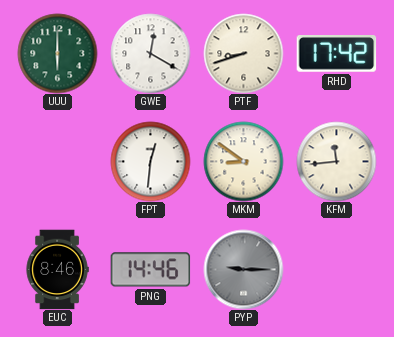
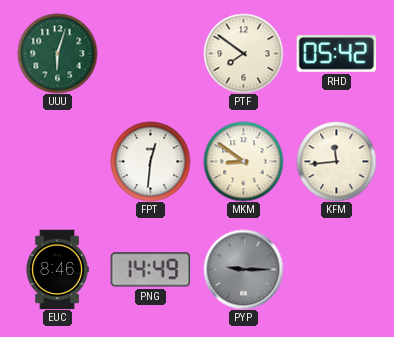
UUU: 6:00 -> 6:03 (57, 53)
GWE: 12:20 -> none (150, 53)
PTF: 8:42 -> 7:51 (243, 53)
RHD: 17:42 -> 05:42 (336, 54)
PNG: 14:46 -> 14:49 (150, 270)
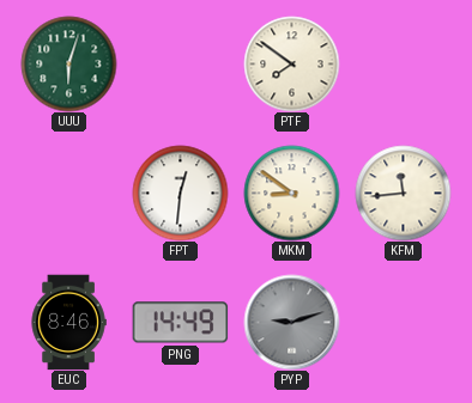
RHD: 05:42 -> none (336, 54)
PYP: 9:15 -> 9:12 (291, 322)
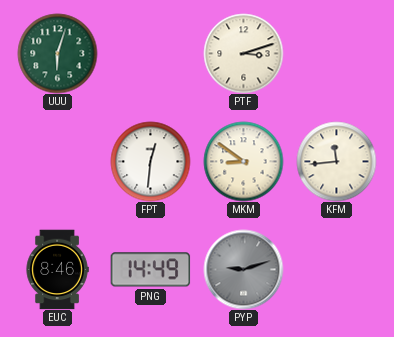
PTF: 7:51 -> 3:12 (243, 53)
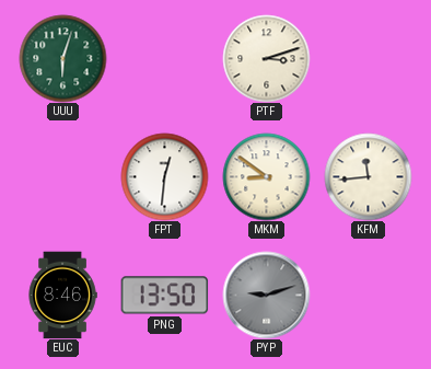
PNG: 14:49 -> 13:50 (164, 296)
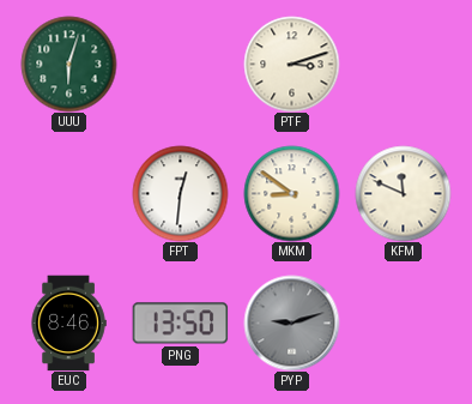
KFM: 11:44 -> 11:49 (403, 193)
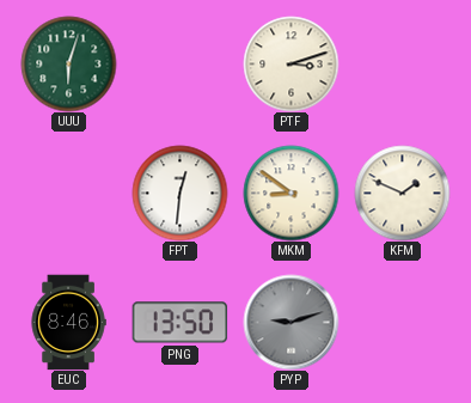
KFM: 11:49 -> 1:49 (402, 193)
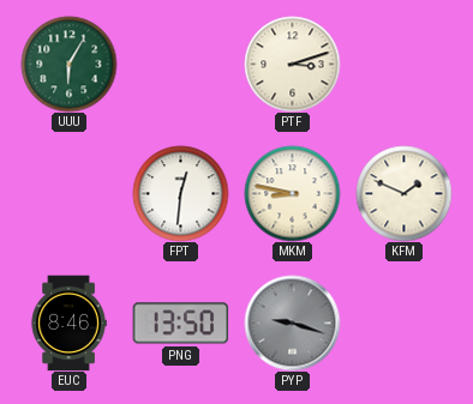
UUU: 6:03 -> 6:05 (68, 64)
MKM: 8:51 -> 8:47 (292, 193)
PYP: 9:12 -> 9:18 (292, 322)
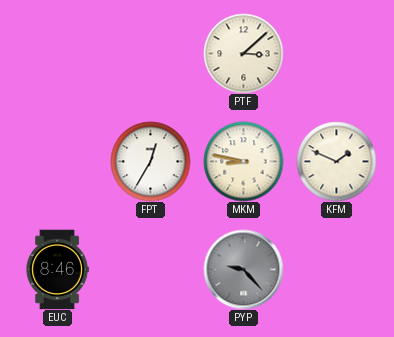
UUU: 6:05 -> none (68, 64)
PTF: 3:12 -> 3:08 (243, 53)
FPT: 12:31 -> 12:35 (150, 161)
PNG: 13:50 -> none (180, 324)
PYP: 9:18 -> 9:23 (243, 269)
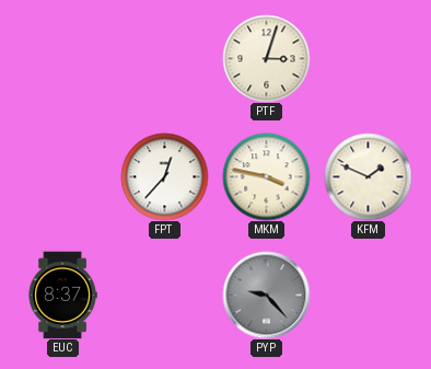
PTF: 3:08 -> 3:03 (266, 58)
FPT: 12:35 -> 12:37 (164, 176)
MKM: 8:47 -> 3:47 (266, 176)
EUC: 8:46 -> 8:37 (62, 295)
